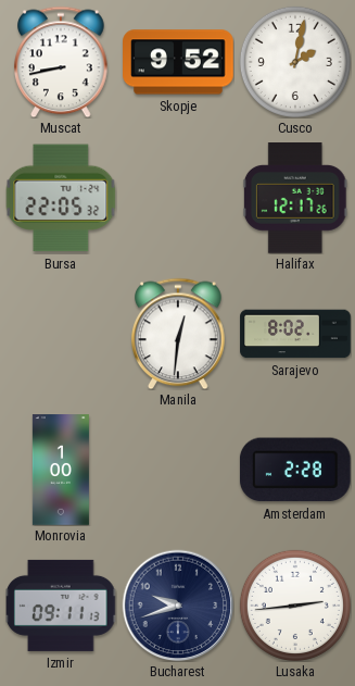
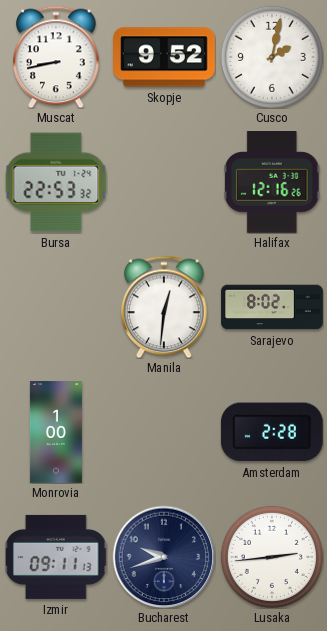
Bursa: 22:05 -> 22:53 (56, 182)
Halifax: 12:17 -> 12:16 (272, 183)
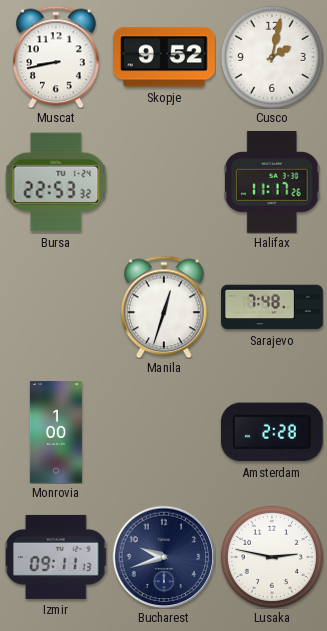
Halifax: 12:16 -> 11:17 (272, 183)
Manila: 12:31 -> 12:33 (165, 307)
Sarajevo: 8:02 -> 7:48 (272, 307)
Lusaka: 2:44 -> 2:47 (272, 557)
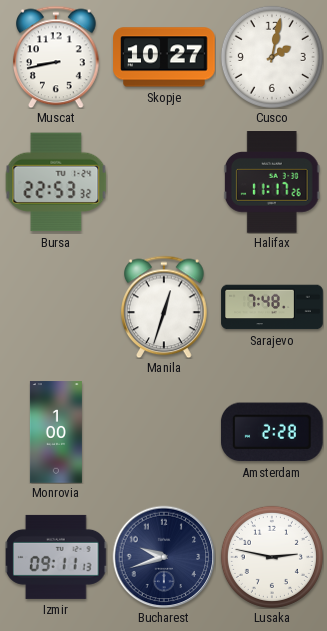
Skopje: 9:52 -> 10:27 (164, 57)
